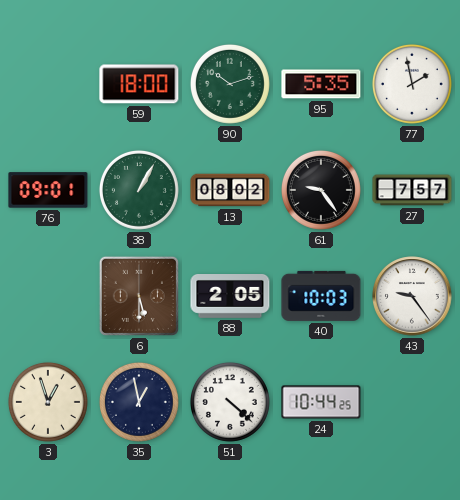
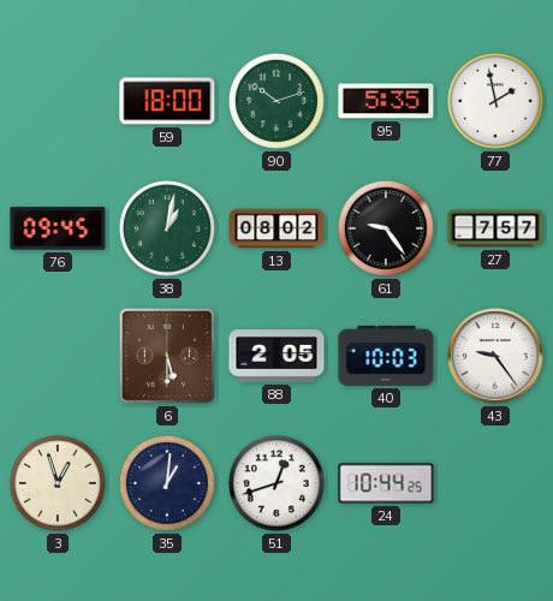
76: 09:01 -> 09:45 (58, 228)
38: 1:05 -> 1:02 (167, 228)
35: 12:58 -> 1:01 (167, 483)
51: 4:22 -> 12:42 (276, 483)
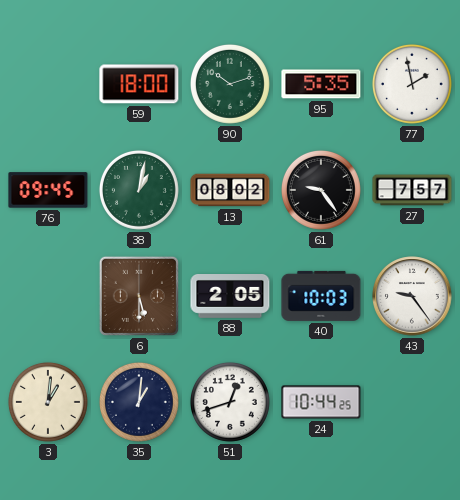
3: 12:57 -> 1:01 (48, 402)
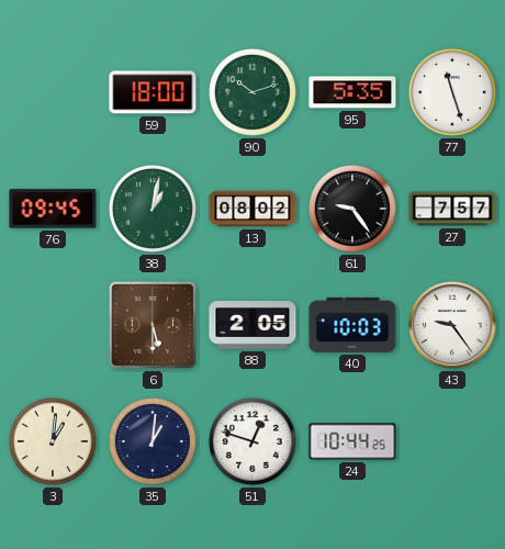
77: 1:58 -> 11:27 (452, 92)
51: 12:42 -> 12:48 (252, 441)
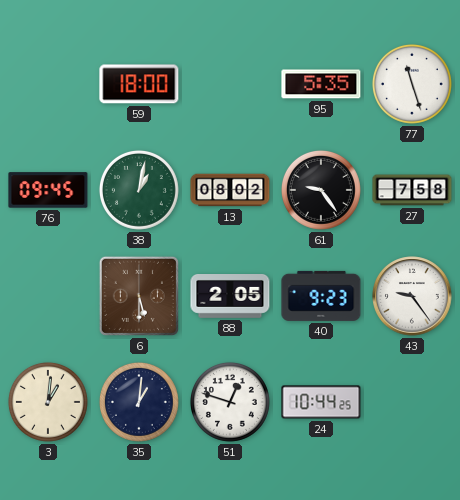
90: 10:12 -> none (252, 92)
27: 7:57 -> 7:58 (412, 190)
40: 10:03 -> 9:23 (321, 296)
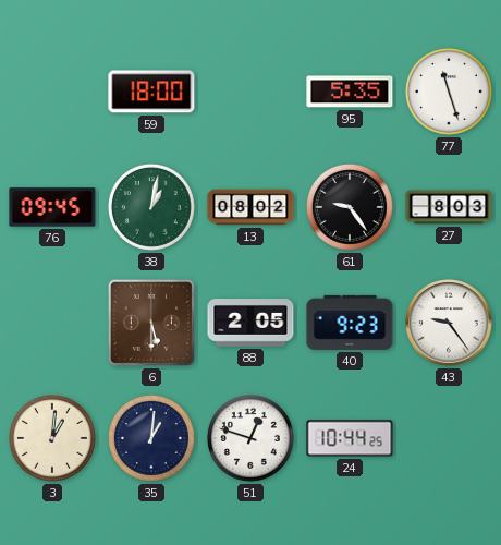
27: 7:58 -> 8:03 (449, 207)
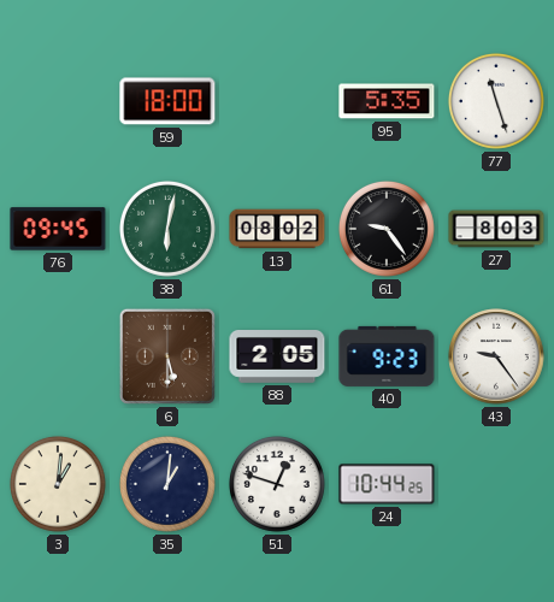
38: 1:02 -> 6:02 (167, 229)
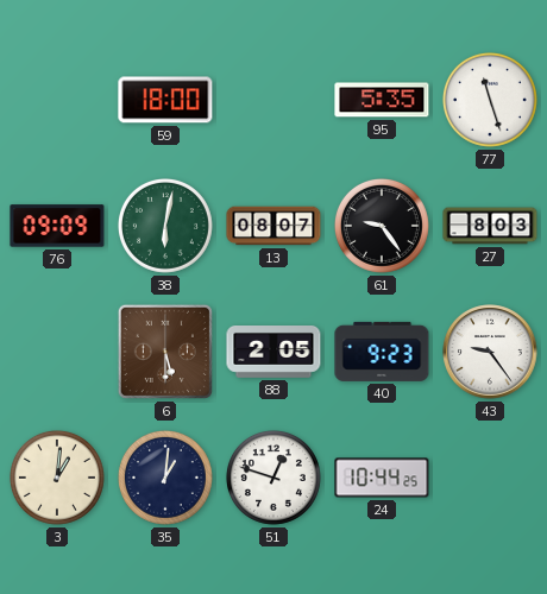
76: 09:45 -> 09:09 (57, 226)
13: 08:02 -> 08:07 (273, 226)
